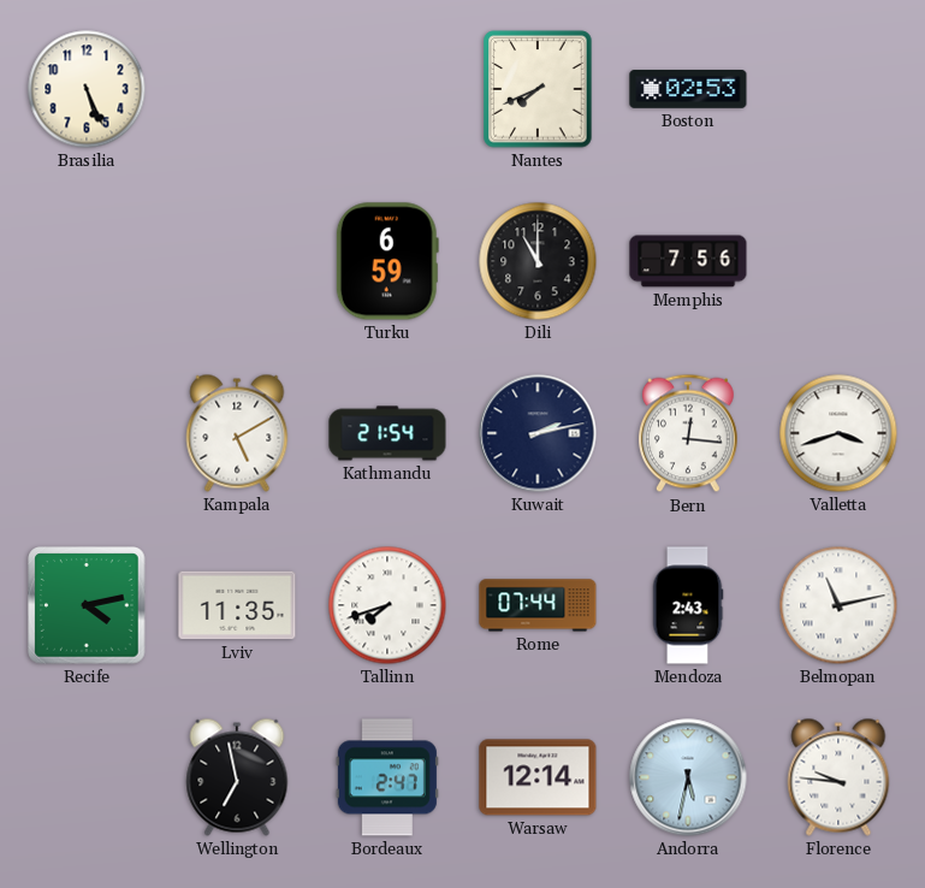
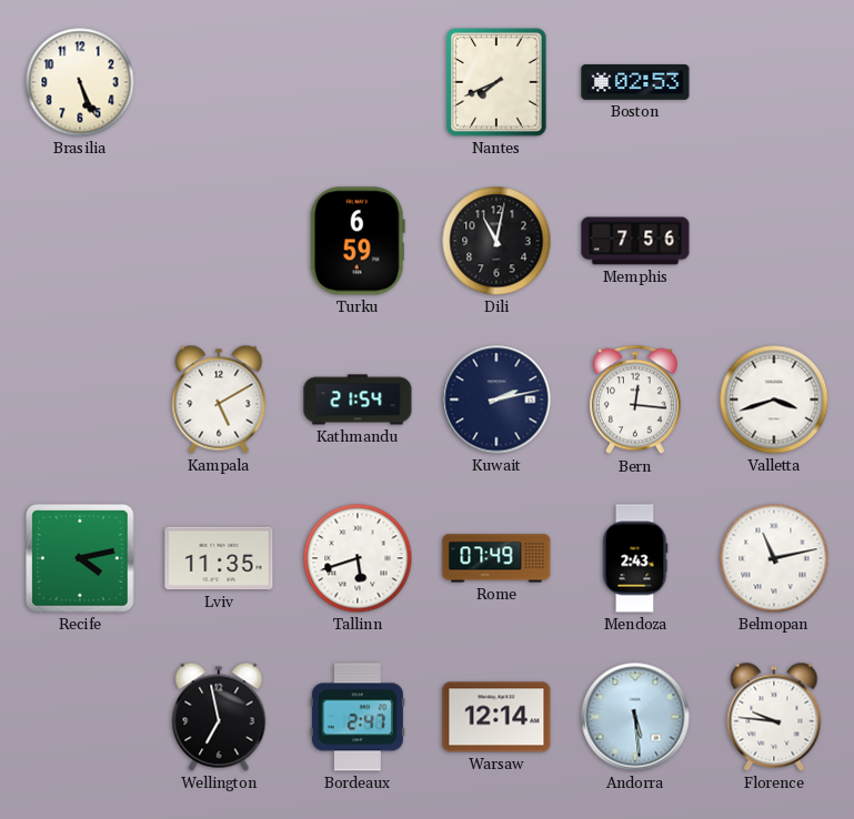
Dili: 11:00 -> 11:02 (496, 241)
Tallinn: 7:42 -> 5:42 (358, 558)
Rome: 07:44 -> 07:49 (496, 558)
Andorra: 5:32 -> 5:29 (635, 717)
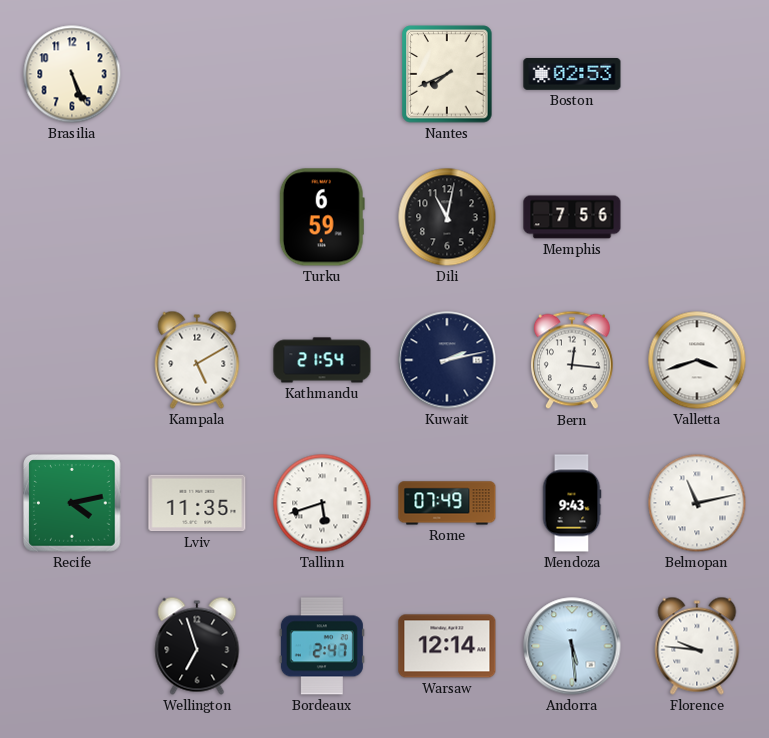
Mendoza: 2:43 -> 9:43 (572, 503)
Wellington: 6:58 -> 6:57 (197, 646)
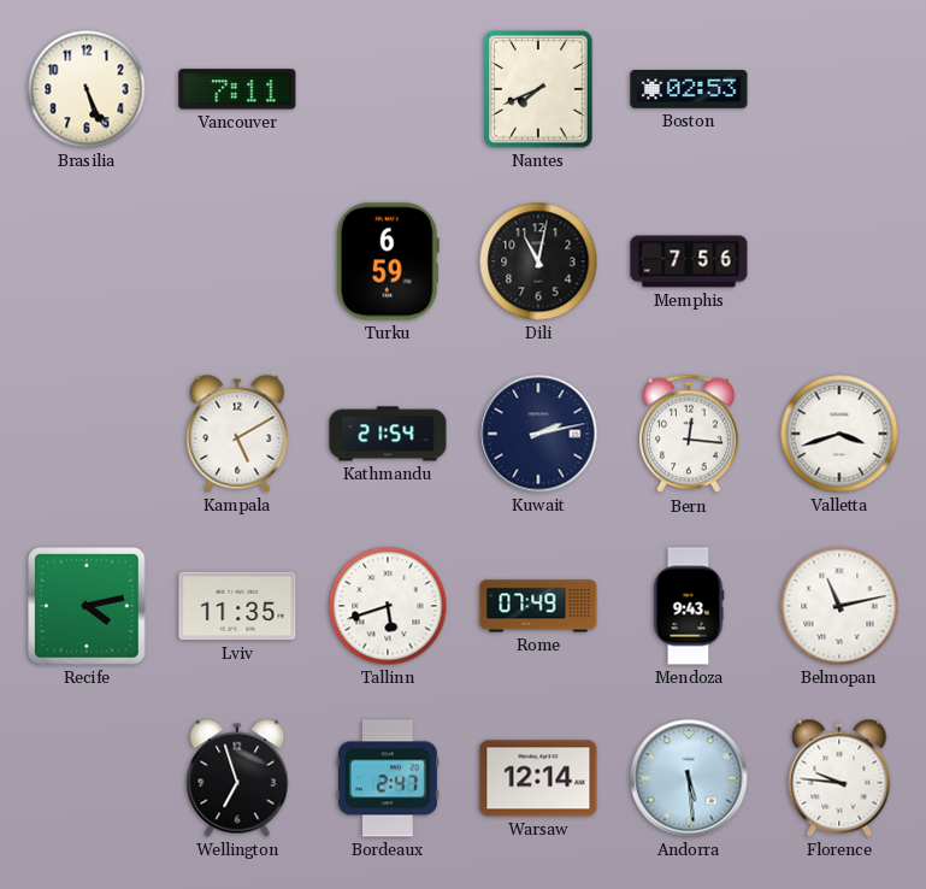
Vancouver: none -> 7:11 (237, 89)
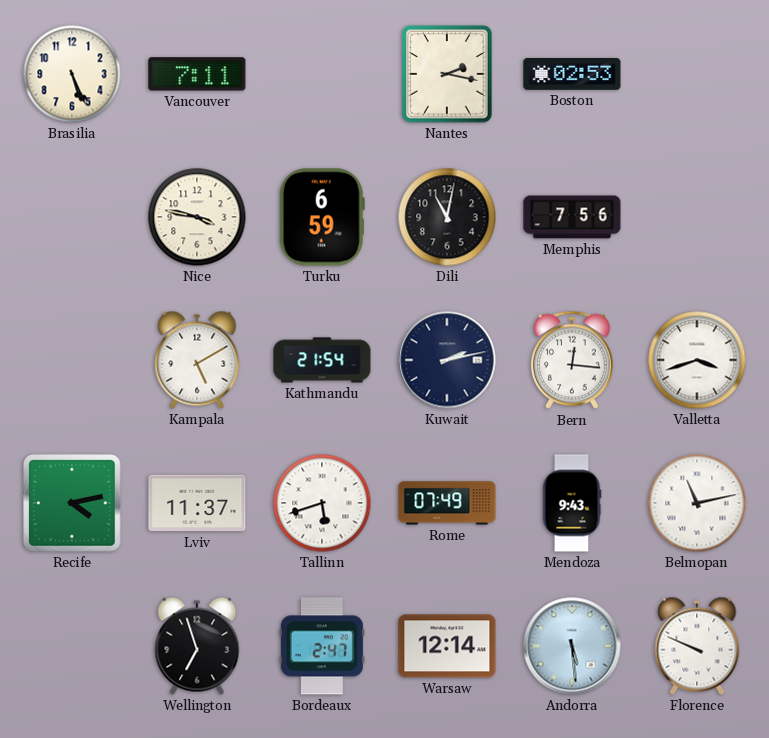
Nantes: 7:41 -> 2:17 (447, 74)
Nice: none -> 3:47 (197, 217)
Lviv: 11:35 -> 11:37 (197, 503)
Florence: 9:46 -> 9:49 (697, 646)
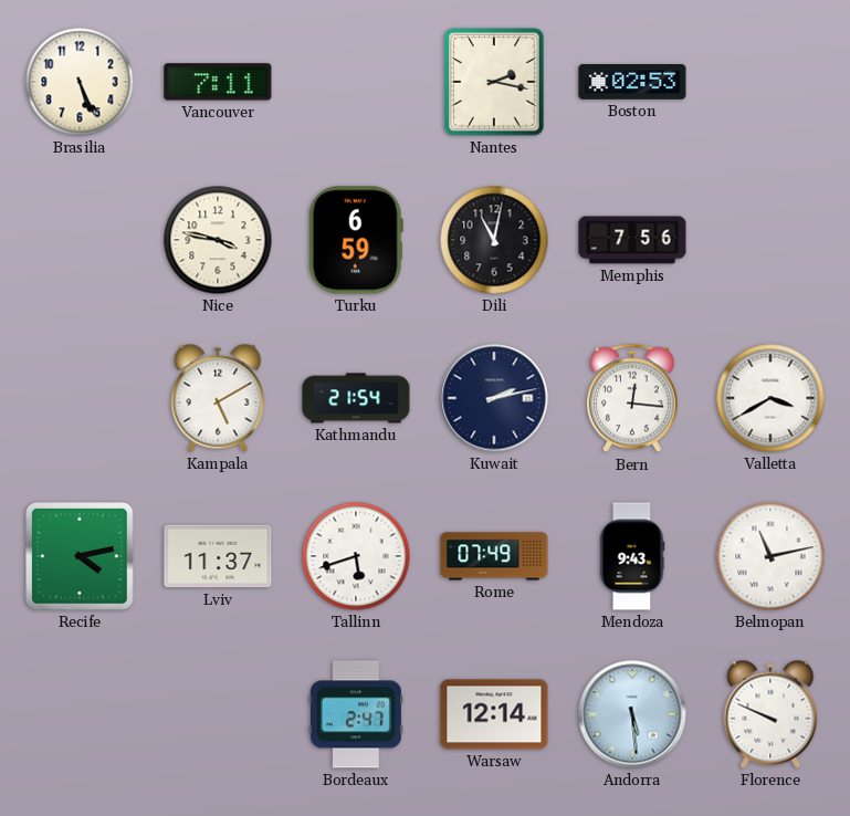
Valletta: 3:42 -> 3:40 (770, 398)
Wellington: 6:57 -> none (197, 646)
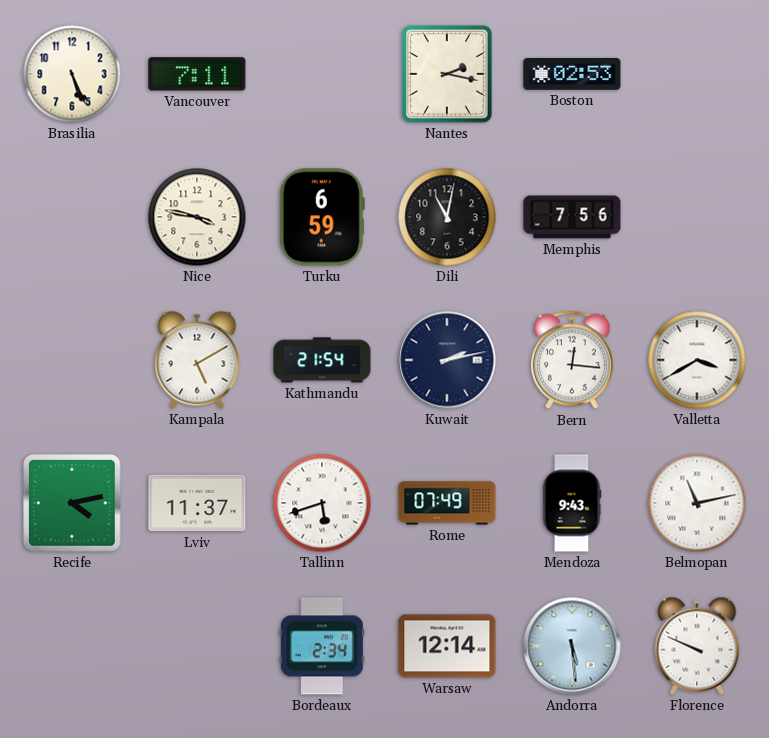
Bordeaux: 2:47 -> 2:34 (322, 646)
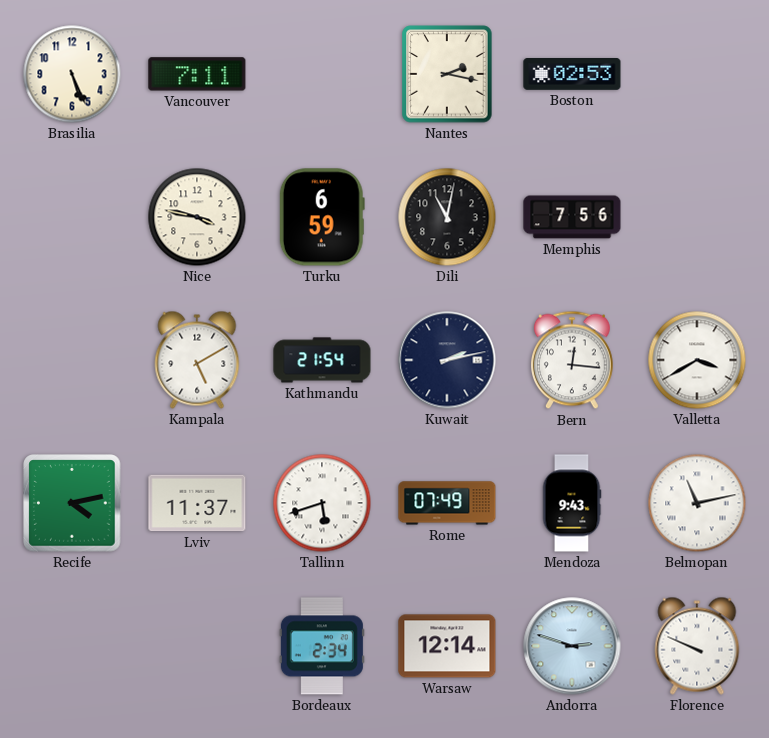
Andorra: 5:29 -> 2:48 (572, 646)
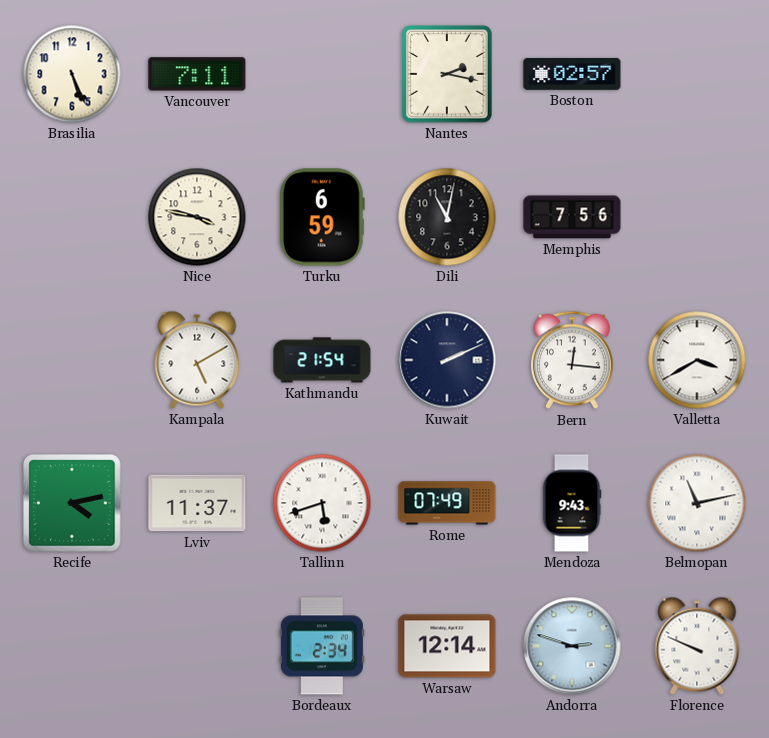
Boston: 02:53 -> 02:57 (572, 75)
Kuwait: 2:13 -> 2:11 (447, 360)
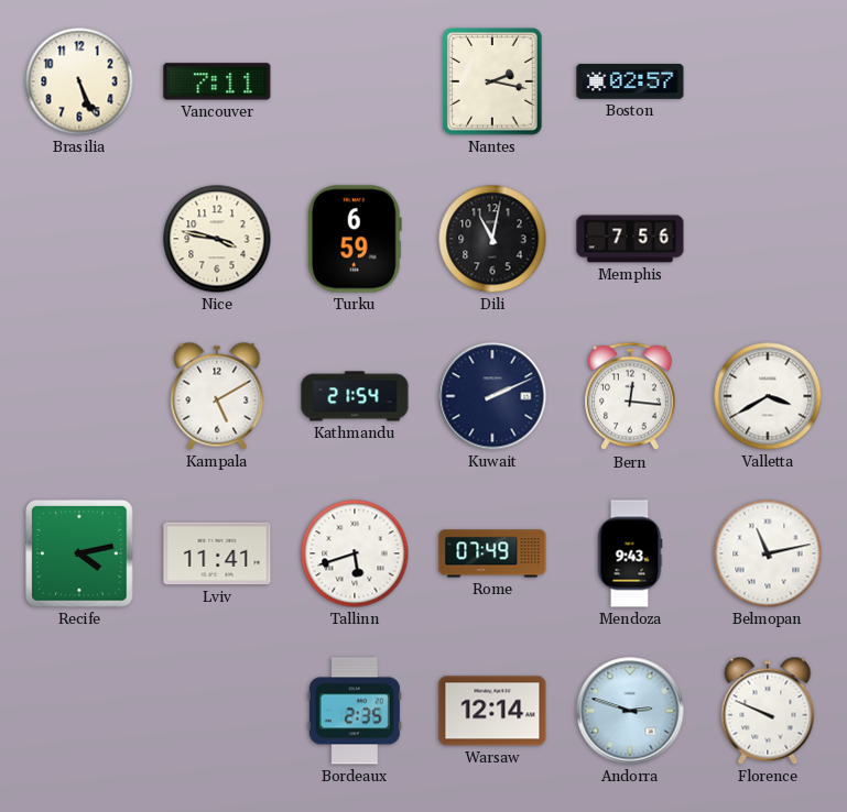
Lviv: 11:37 -> 11:41 (217, 553)
Bordeaux: 2:34 -> 2:35 (355, 711)
